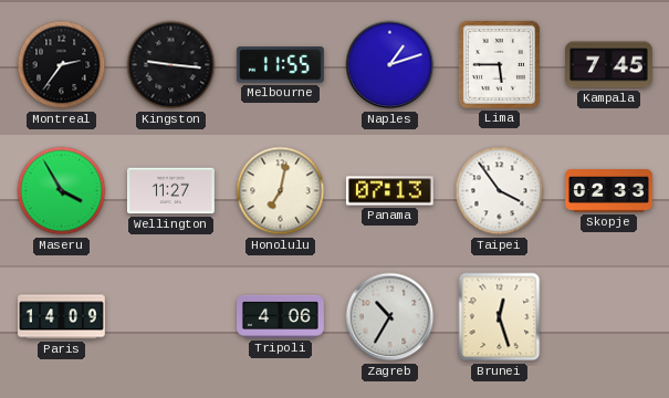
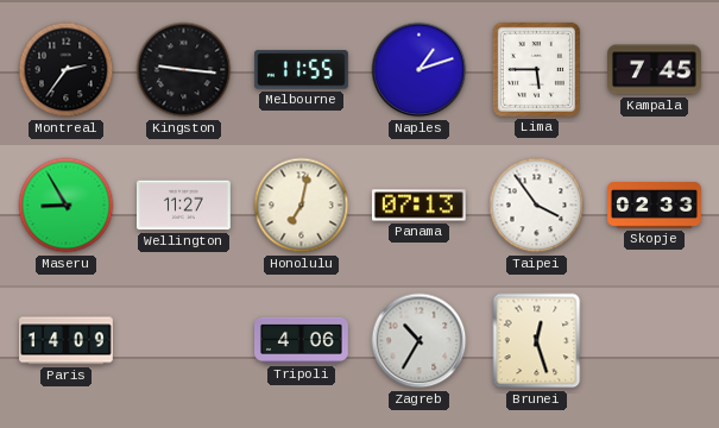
Maseru: 3:55 -> 8:55 (67, 206)
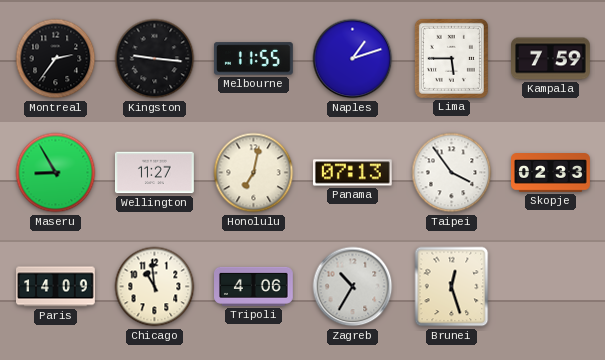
Kampala: 7:45 -> 7:59 (551, 59)
Chicago: none -> 10:59 (155, 287)
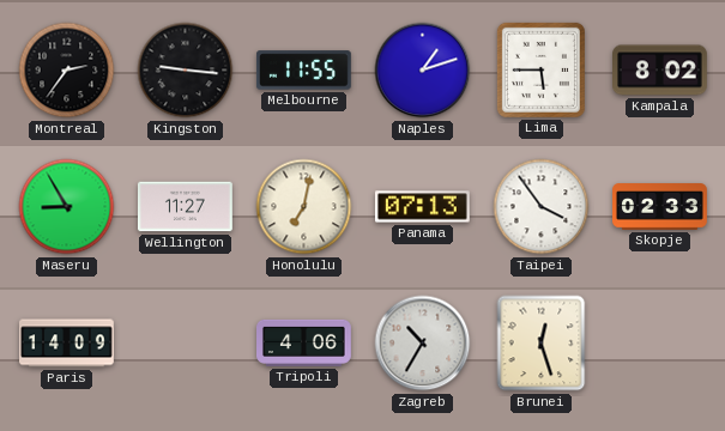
Kampala: 7:59 -> 8:02 (660, 71)
Chicago: 10:59 -> none (155, 287)
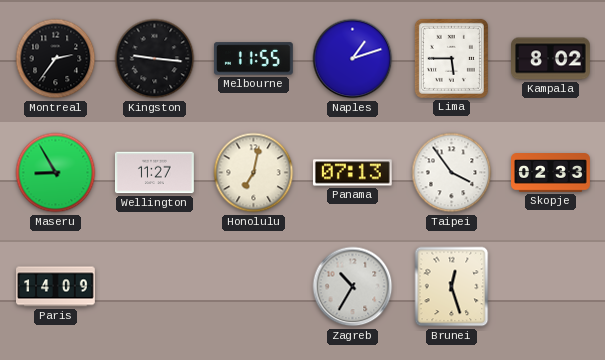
Tripoli: 4:06 -> none (304, 342)
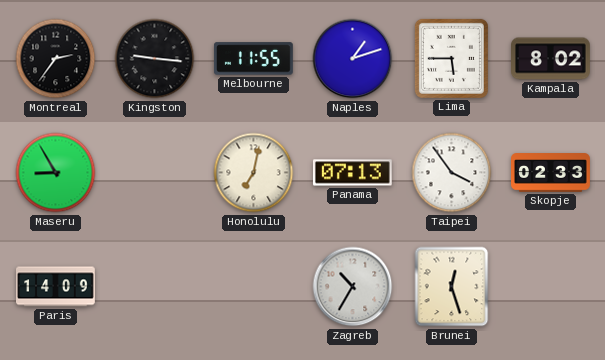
Wellington: 11:27 -> none (155, 173)
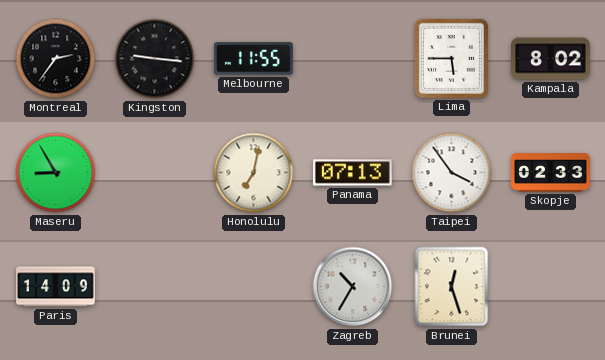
Naples: 1:12 -> none (353, 59)
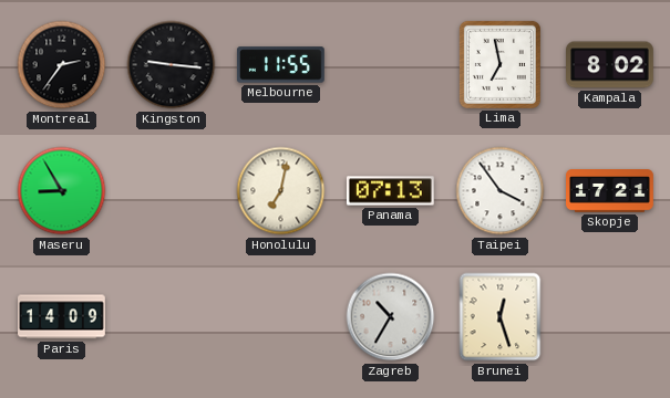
Lima: 5:45 -> 6:58 (499, 64)
Skopje: 02:33 -> 17:21 (610, 191)
